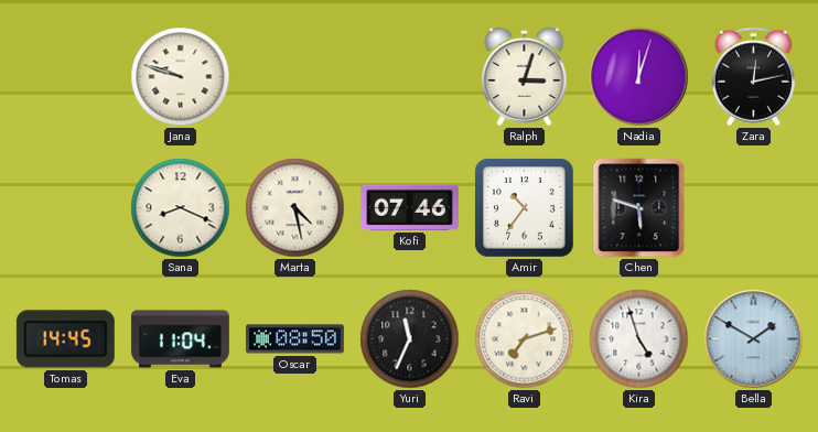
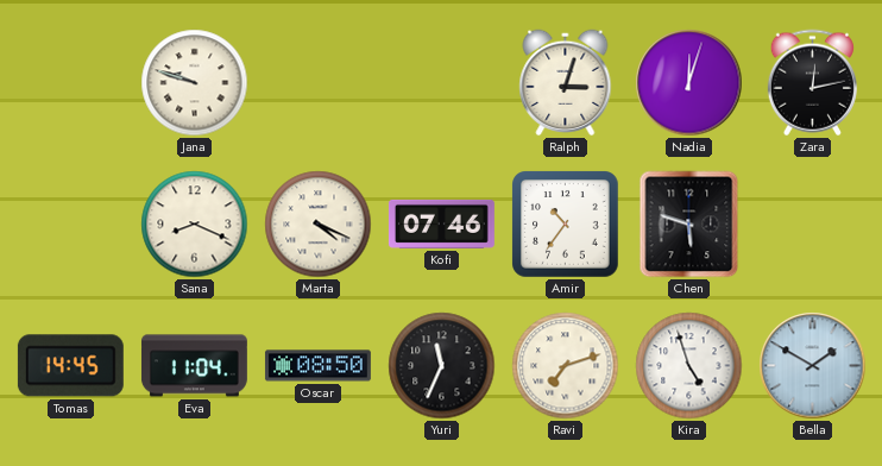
Marta: 4:28 -> 4:19 (319, 225)
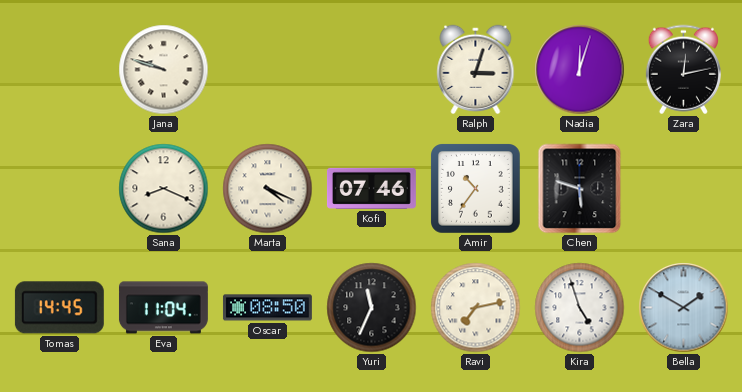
Ravi: 7:12 -> 7:13 (476, 308)
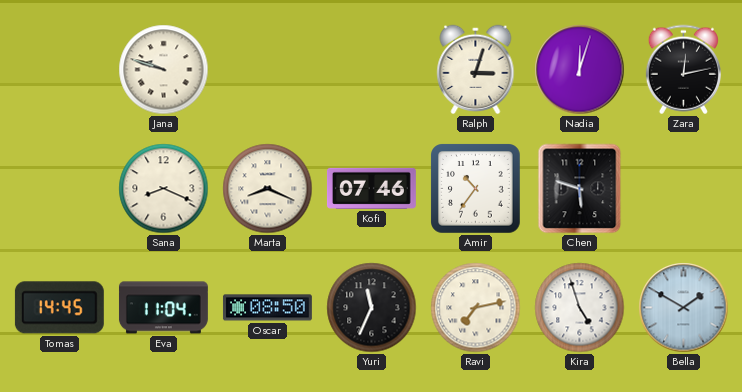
Marta: 4:19 -> 8:19 (268, 189)
